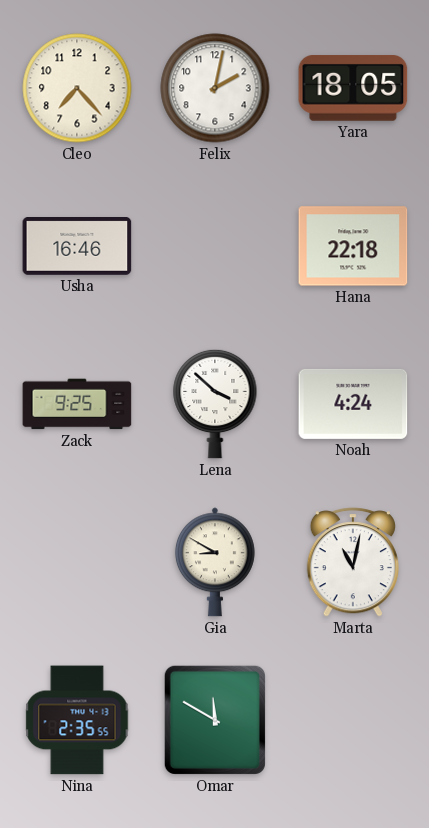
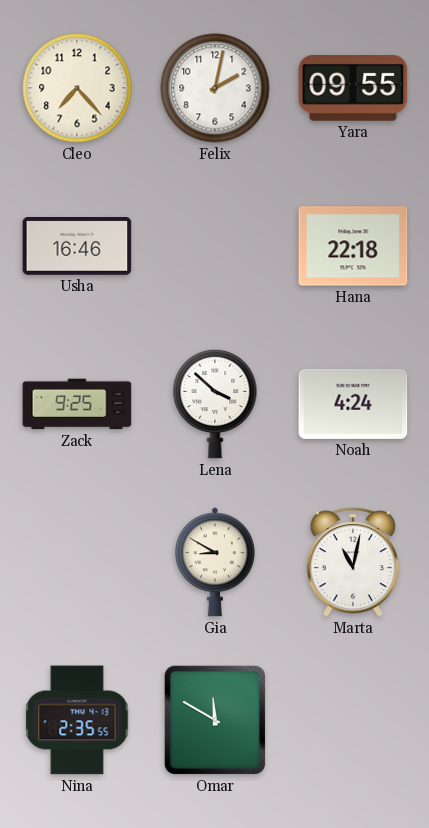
Yara: 18:05 -> 09:55 (353, 89)
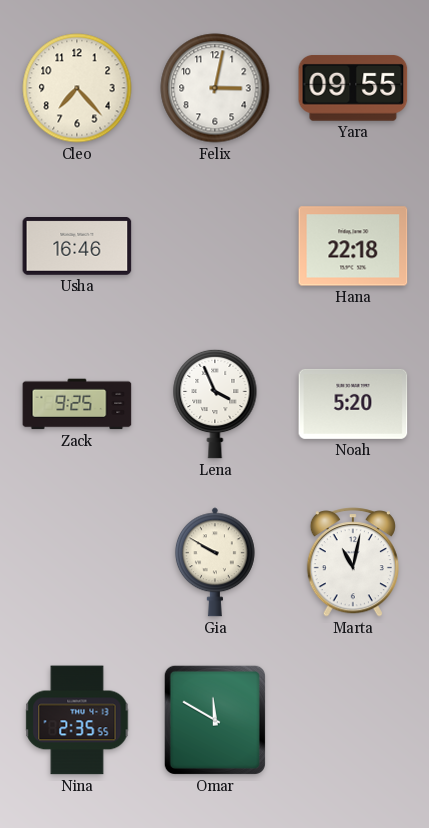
Felix: 2:02 -> 3:02 (215, 88)
Lena: 3:52 -> 3:56 (215, 404)
Noah: 4:24 -> 5:20 (353, 404)
Gia: 8:50 -> 9:50 (215, 562)
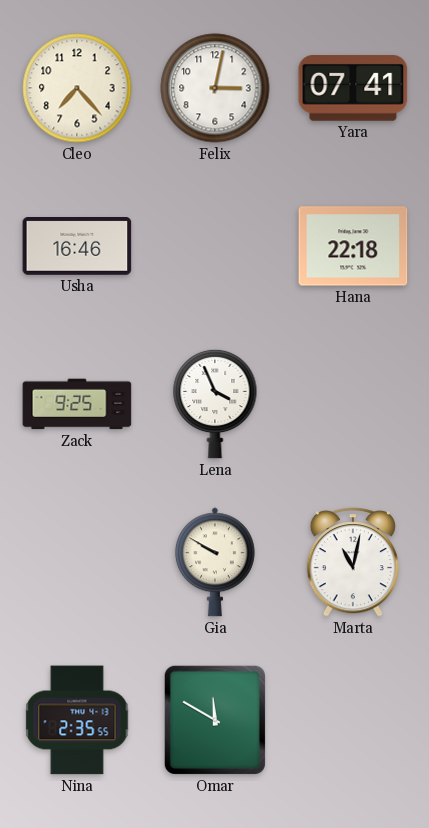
Yara: 09:55 -> 07:41 (353, 89)
Noah: 5:20 -> none (353, 404)
